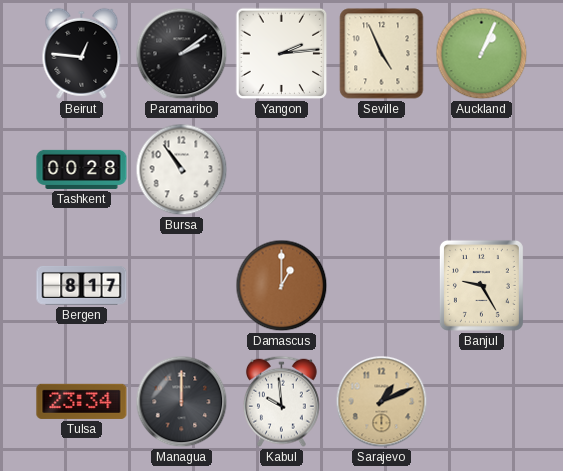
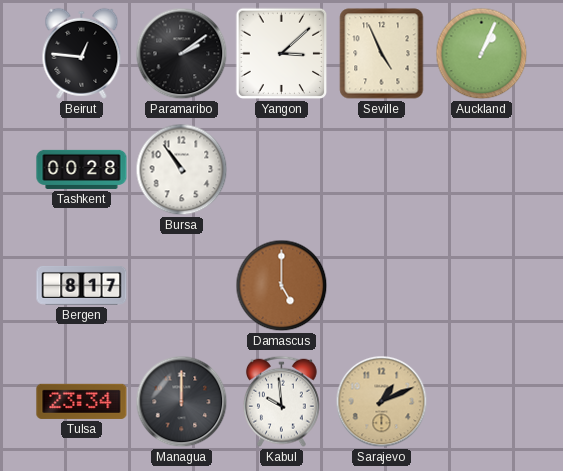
Yangon: 2:14 -> 3:08 (282, 54)
Damascus: 1:00 -> 5:00 (282, 286)
Banjul: 9:25 -> none (481, 285)
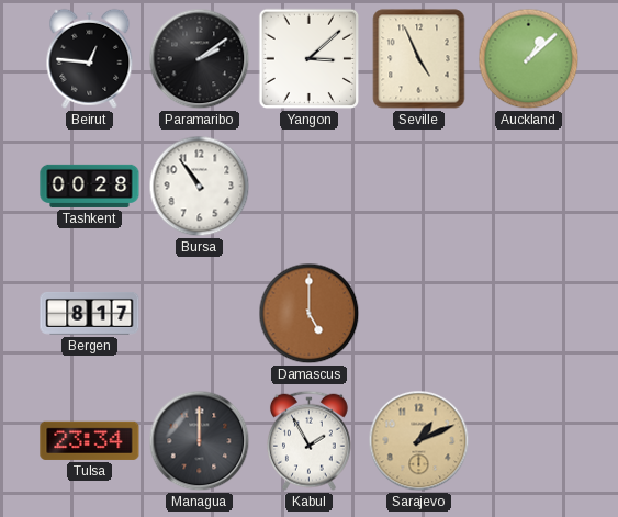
Auckland: 1:04 -> 1:08 (529, 59)
Kabul: 9:59 -> 1:55 (308, 440)
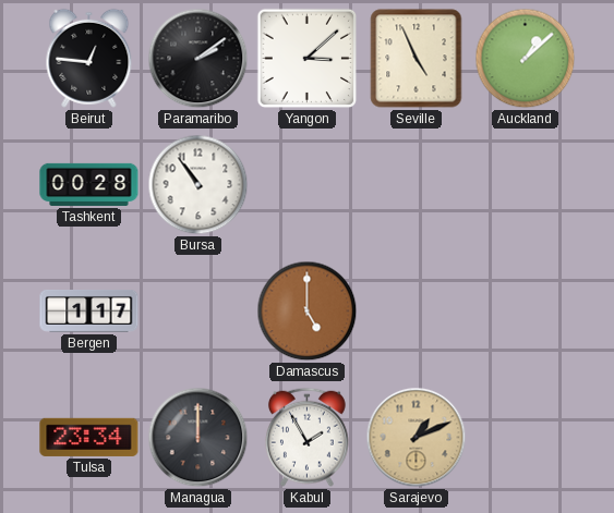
Bergen: 8:17 -> 1:17 (89, 310)
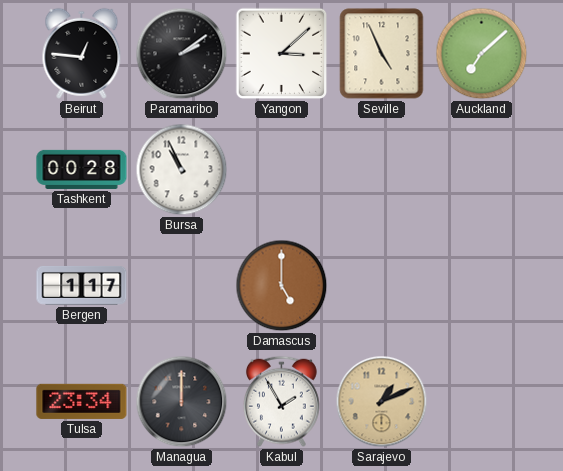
Auckland: 1:08 -> 7:08 (482, 54)
Bursa: 10:54 -> 10:56 (182, 170)
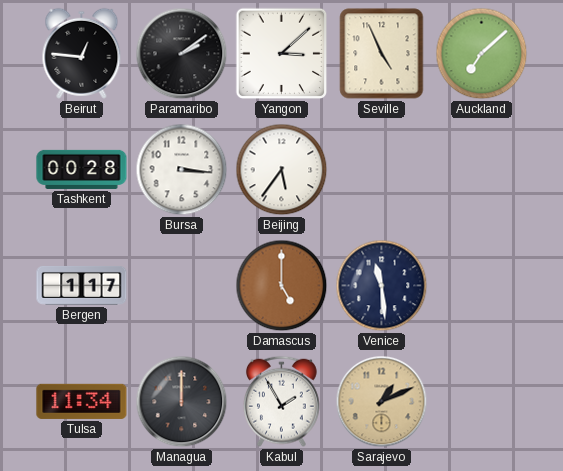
Bursa: 10:56 -> 3:16 (182, 170)
Beijing: none -> 5:36 (282, 170)
Venice: none -> 11:29 (382, 286)
Tulsa: 23:34 -> 11:34 (82, 401)
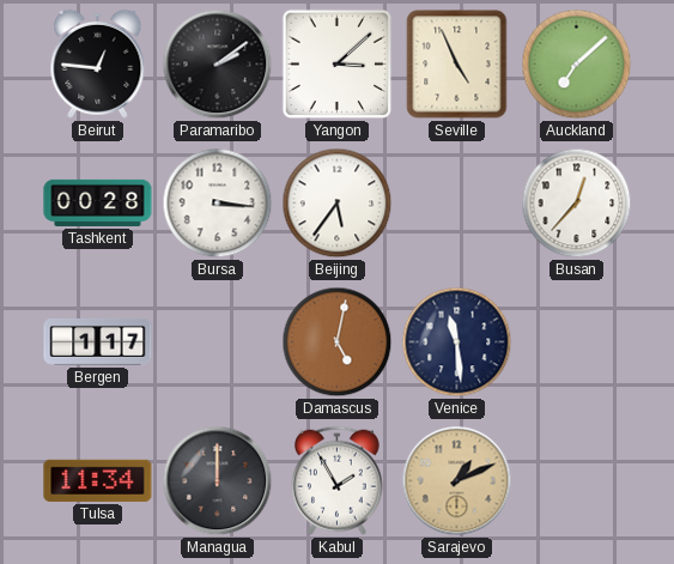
Busan: none -> 12:37 (577, 204)
Damascus: 5:00 -> 5:02 (338, 342)
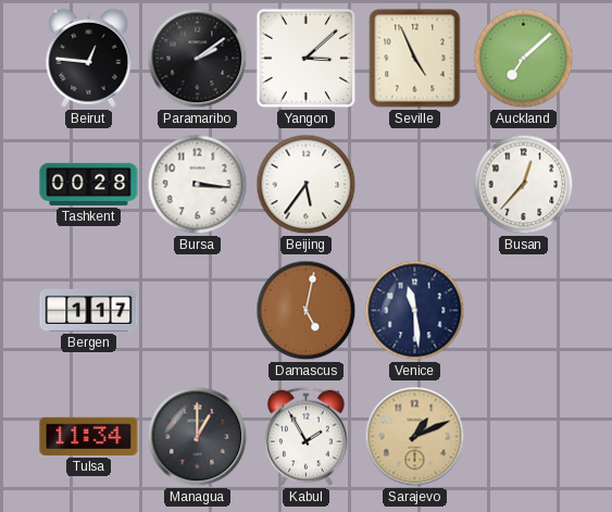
Managua: 12:00 -> 1:00 (198, 437)
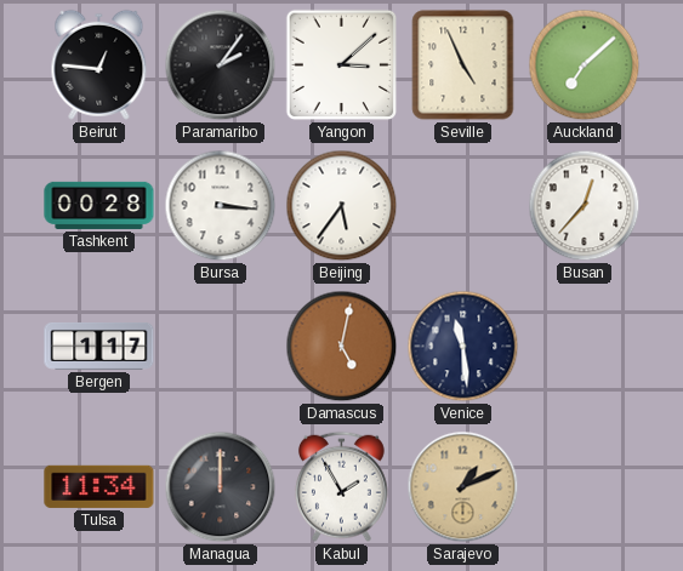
Paramaribo: 2:09 -> 2:06 (221, 65)
Managua: 1:00 -> 12:00 (221, 487)
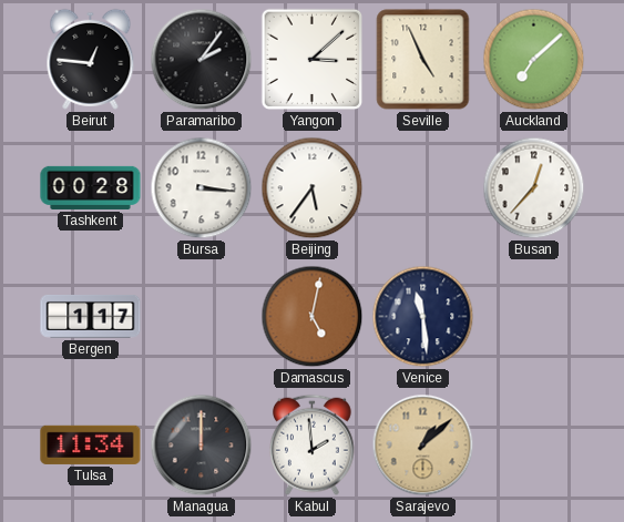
Kabul: 1:55 -> 1:59 (311, 444)
Sarajevo: 1:11 -> 1:08 (423, 446)
